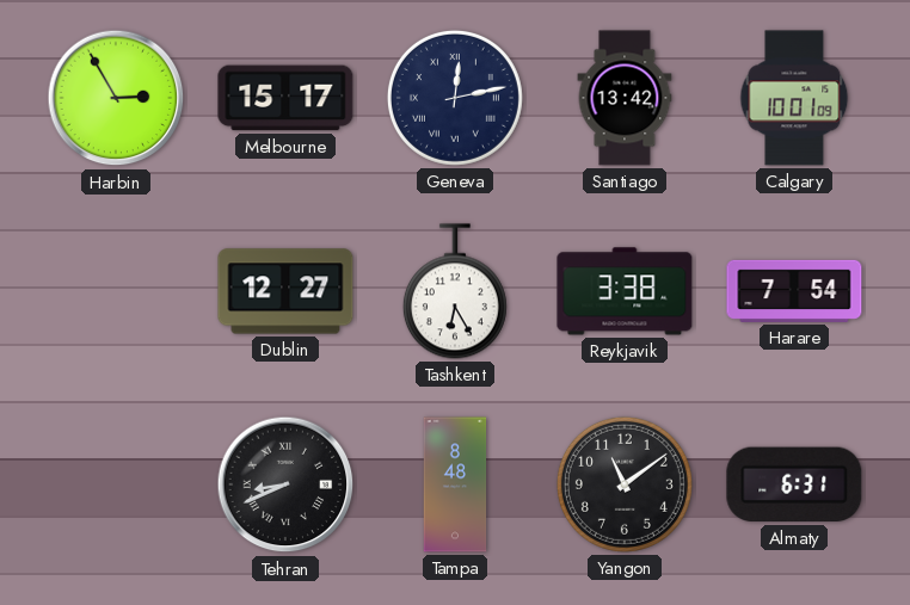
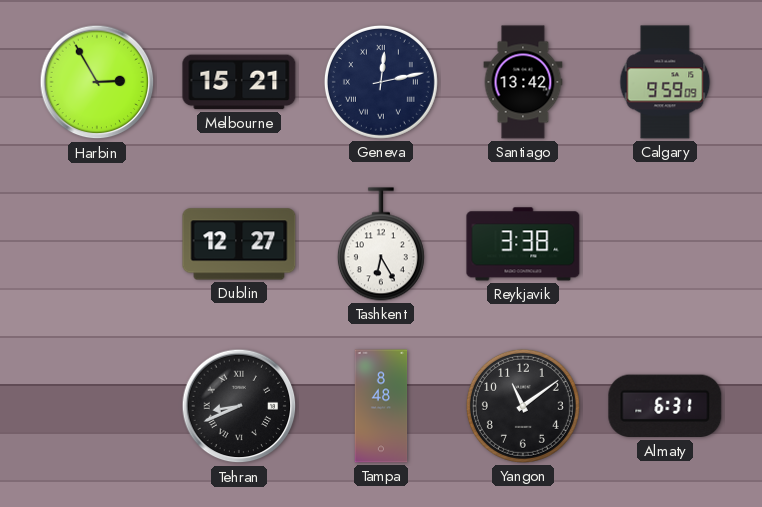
Melbourne: 15:17 -> 15:21 (239, 82)
Calgary: 10:01 -> 9:59 (665, 82)
Harare: 7:54 -> none (794, 291)
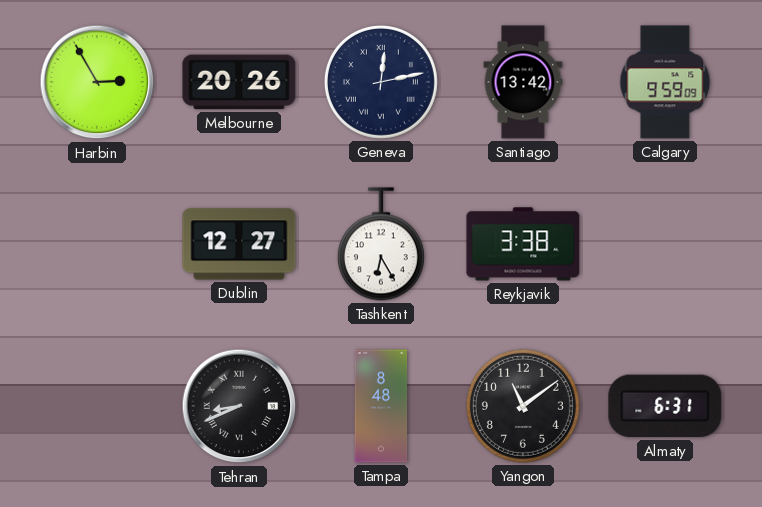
Melbourne: 15:21 -> 20:26 (239, 82)
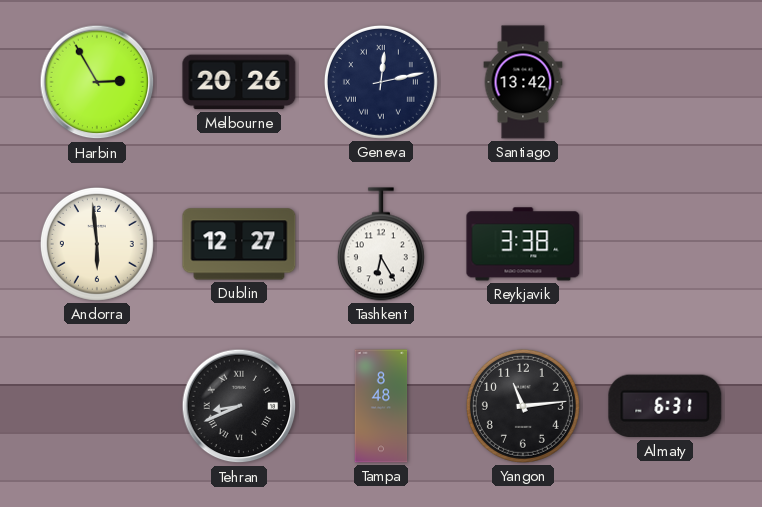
Calgary: 9:59 -> none (665, 82)
Andorra: none -> 5:59 (97, 244)
Yangon: 11:09 -> 11:14 (523, 406)
